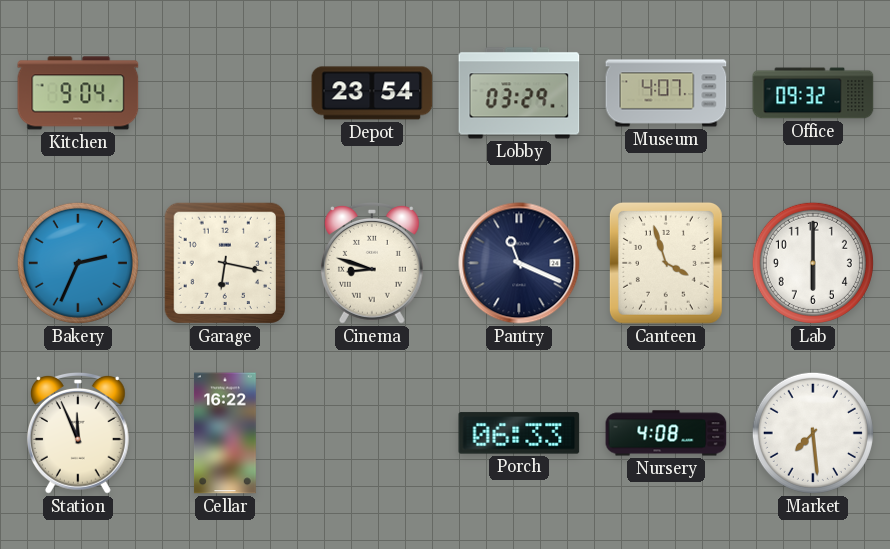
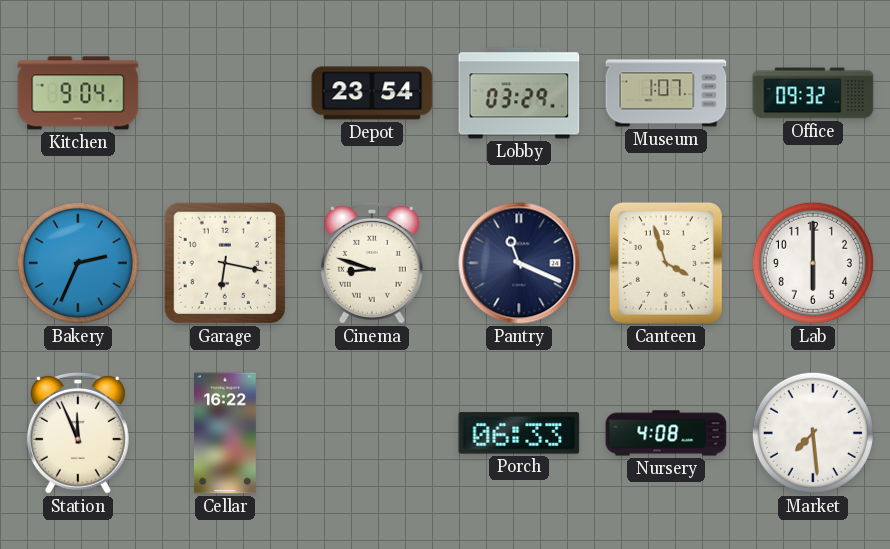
Museum: 4:07 -> 1:07 (666, 93)
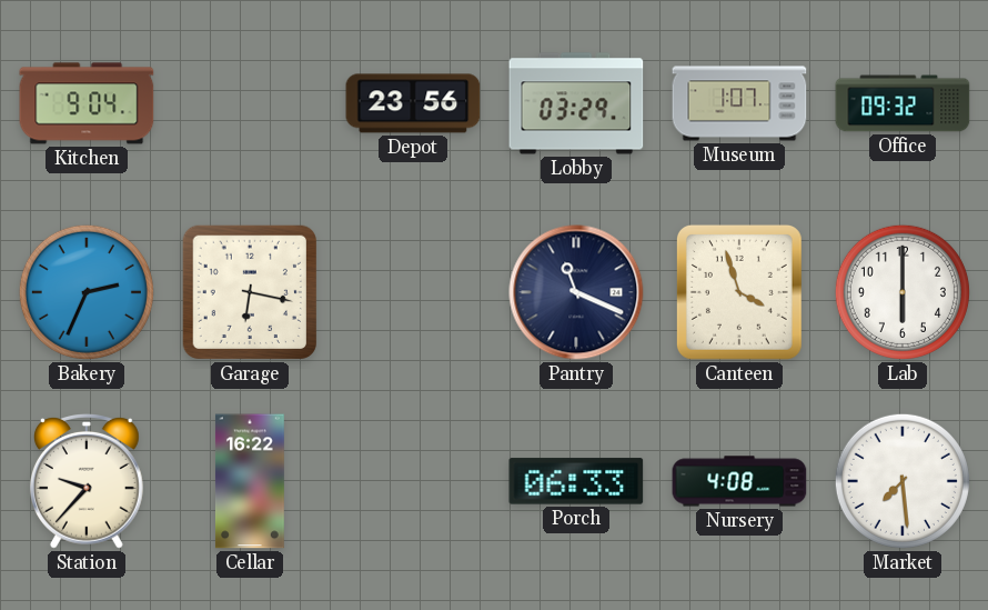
Depot: 23:54 -> 23:56 (413, 103)
Cinema: 8:48 -> none (372, 264)
Station: 11:56 -> 9:37 (87, 482)
